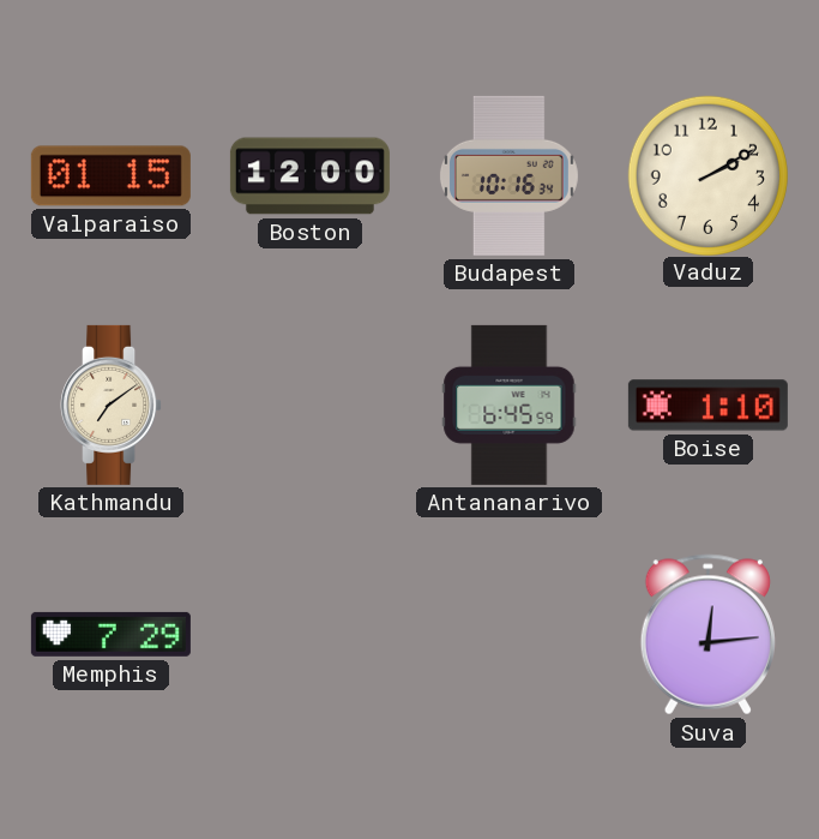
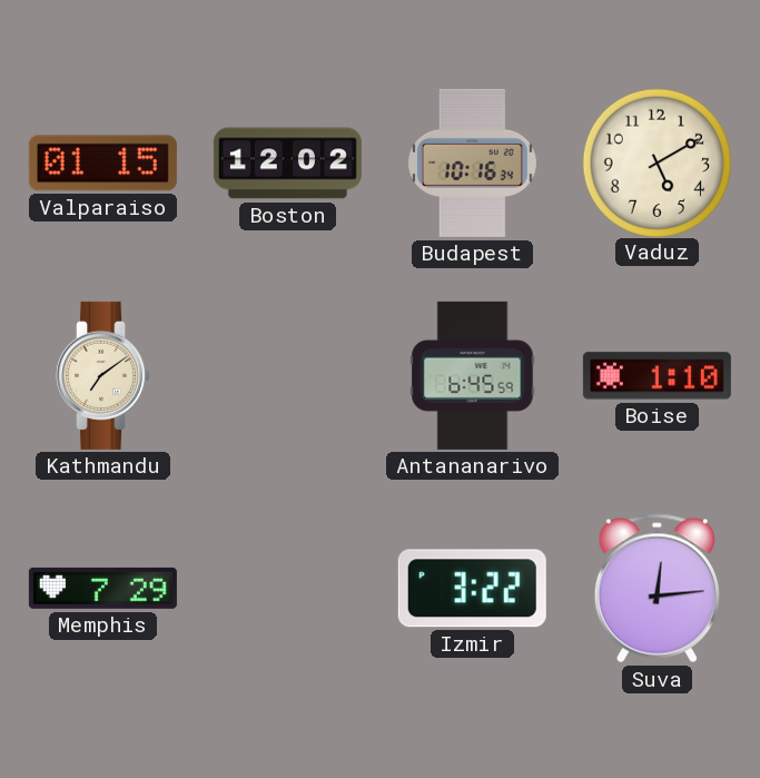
Boston: 12:00 -> 12:02 (287, 164)
Vaduz: 2:10 -> 5:10 (657, 163)
Izmir: none -> 3:22 (472, 589)
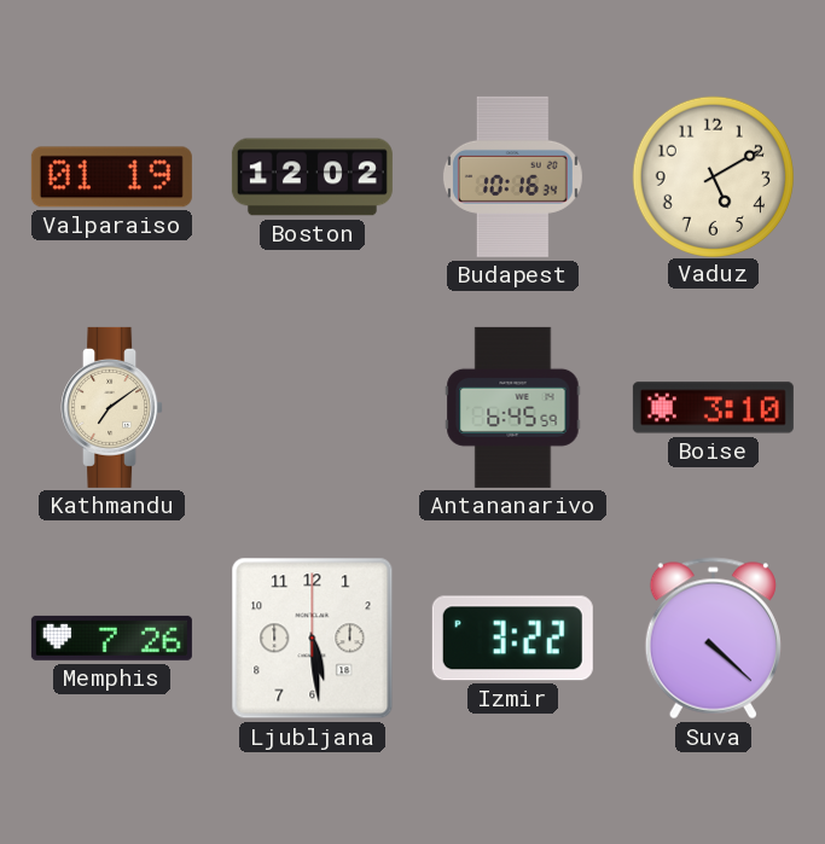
Valparaiso: 01:15 -> 01:19 (111, 177)
Boise: 1:10 -> 3:10 (713, 408)
Memphis: 7:29 -> 7:26 (111, 638)
Ljubljana: none -> 5:29 (313, 639)
Suva: 12:14 -> 4:22 (713, 639)
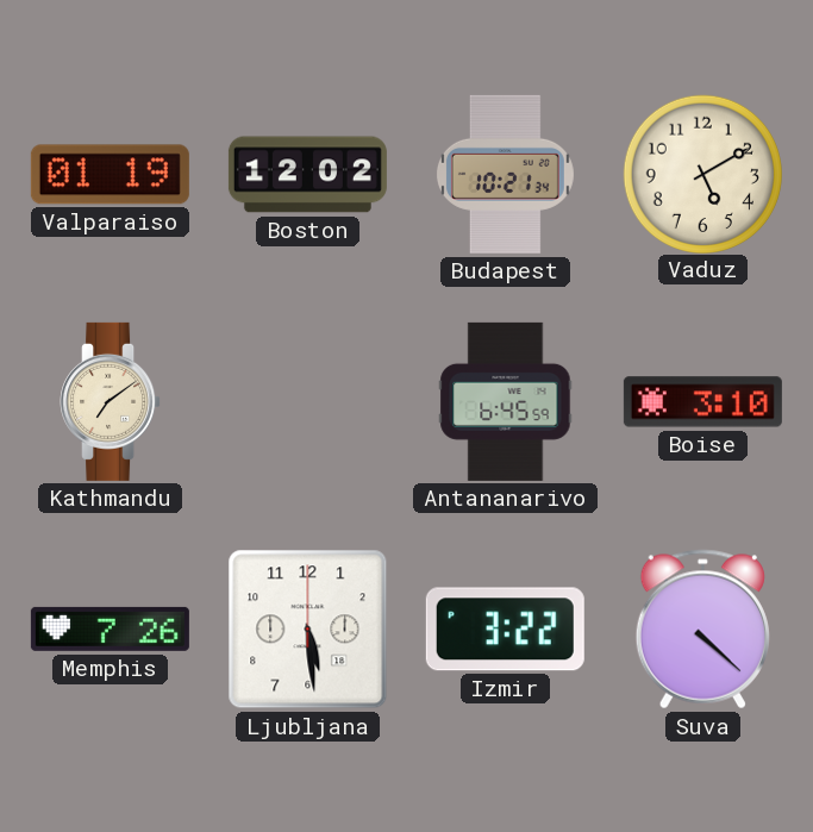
Budapest: 10:16 -> 10:21 (505, 174)
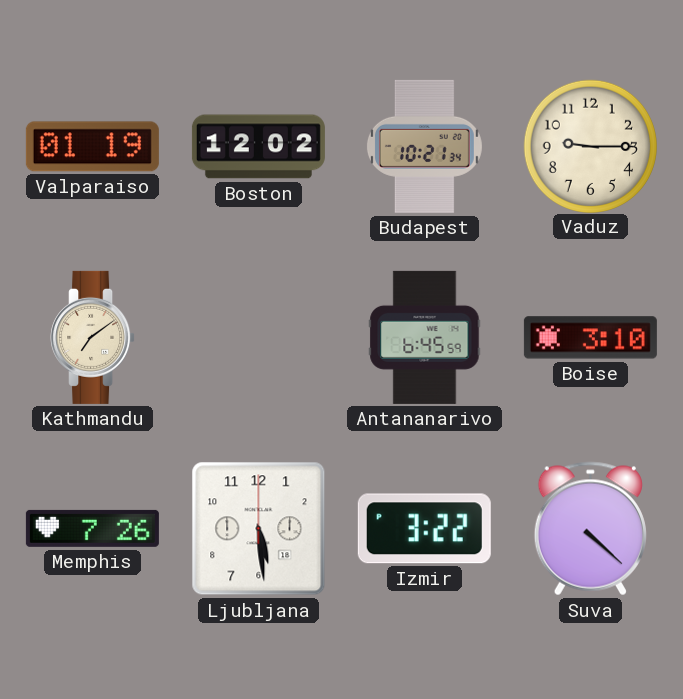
Vaduz: 5:10 -> 9:15 (590, 146)
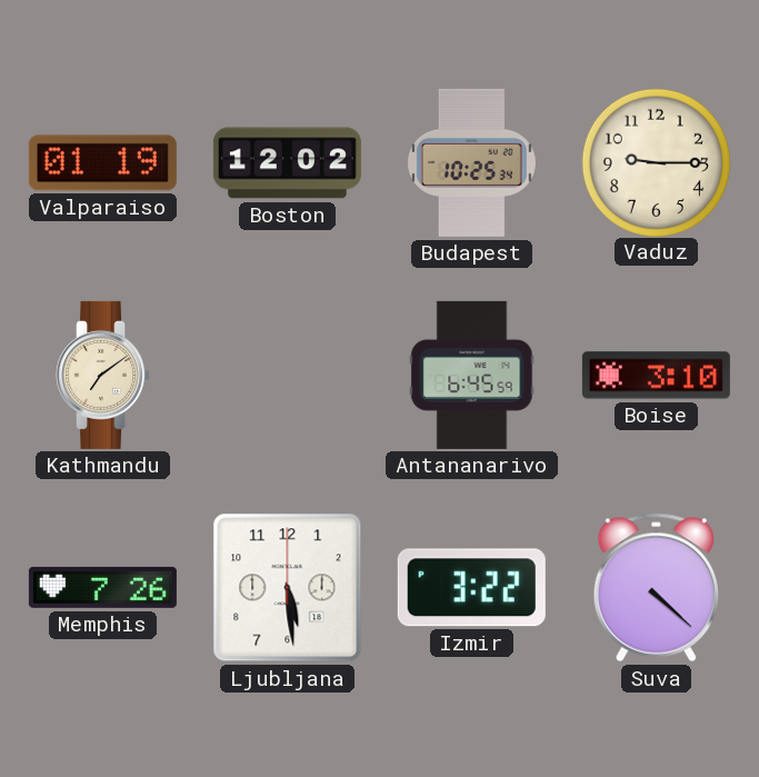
Budapest: 10:21 -> 10:25 (471, 162)
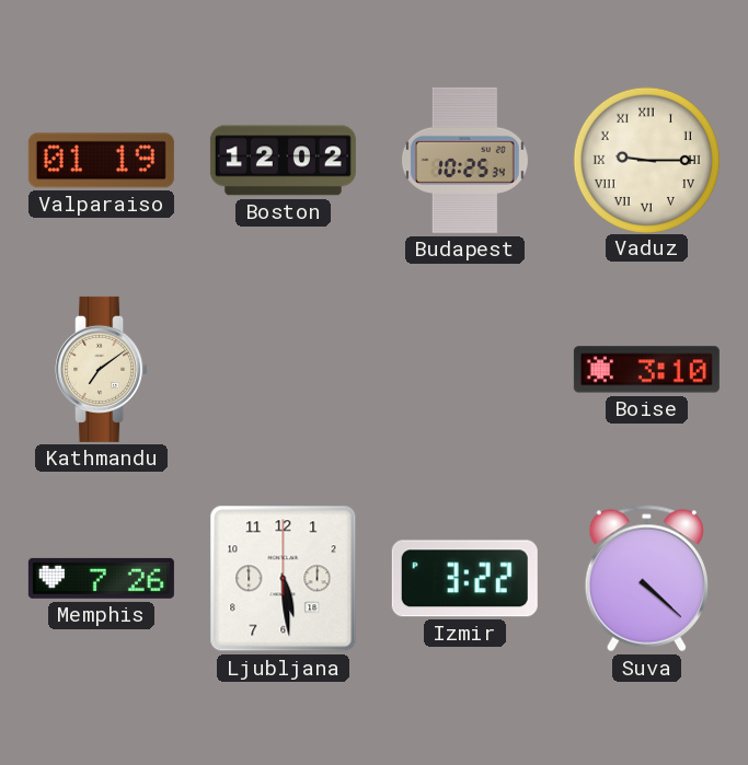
Vaduz numerals: Arabic -> Roman (646, 160)
Antananarivo: 6:45 -> none (472, 375)
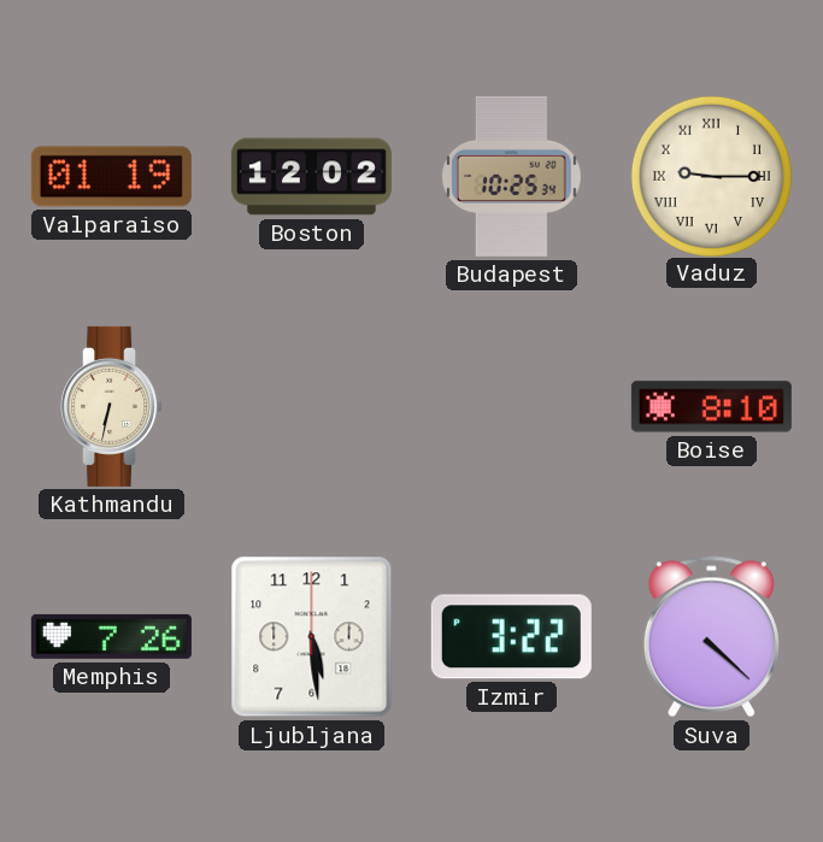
Kathmandu: 7:09 -> 6:32 (112, 406)
Boise: 3:10 -> 8:10 (711, 407)
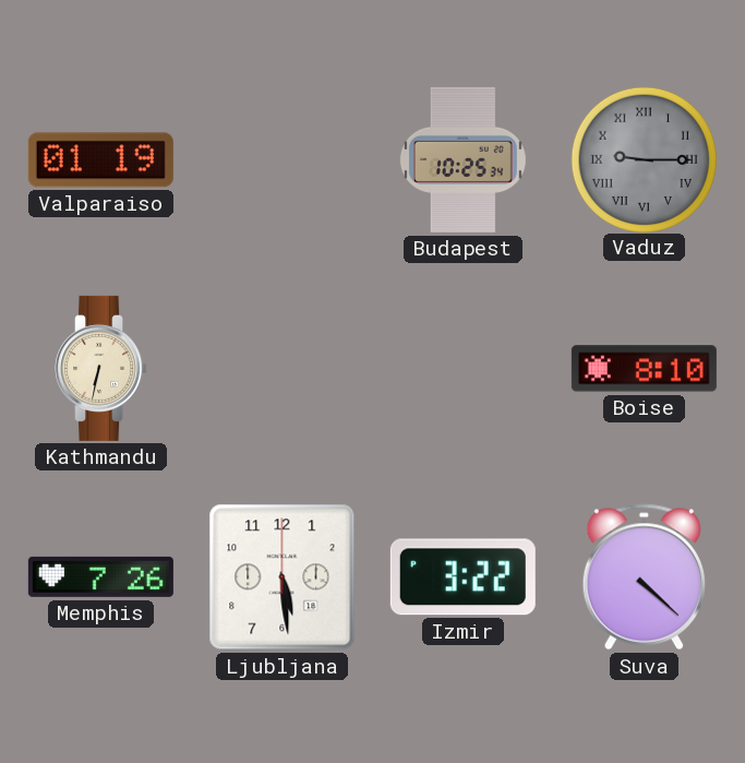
Boston: 12:02 -> none (311, 177)
Vaduz dial: cream -> grey (644, 159)
